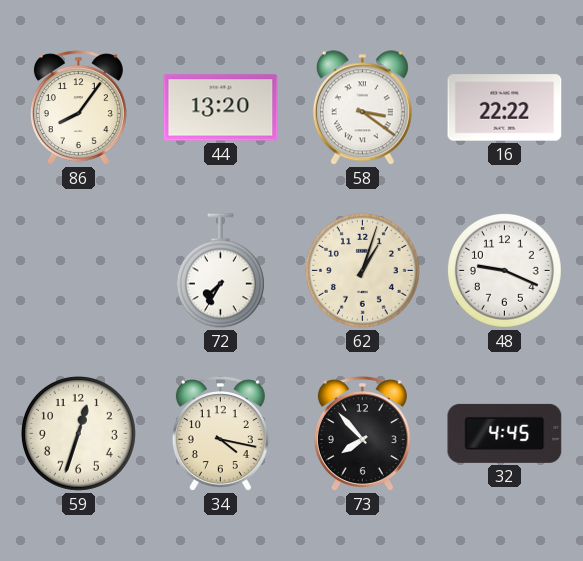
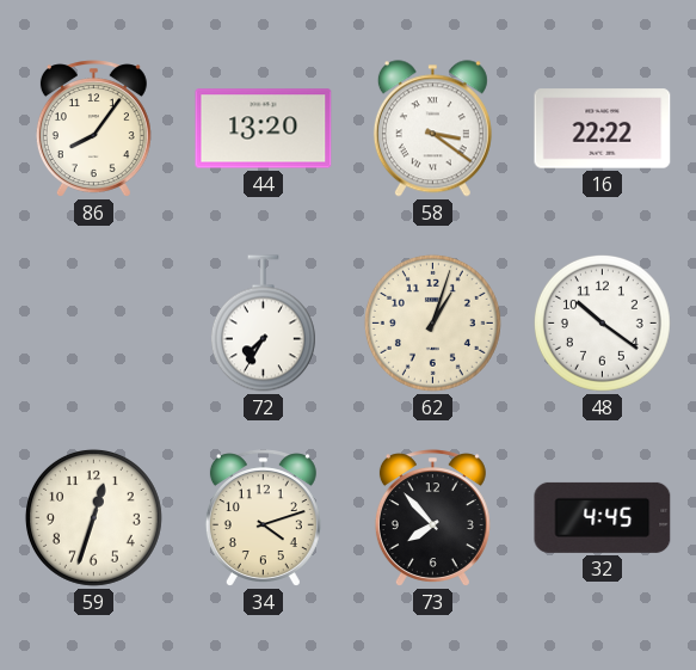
48: 9:19 -> 10:21 (602, 322)
34: 4:17 -> 4:12 (263, 518)
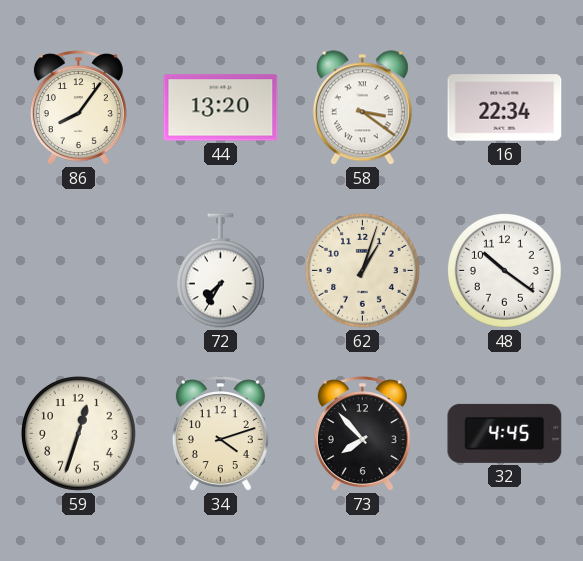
16: 22:22 -> 22:34 (505, 108)
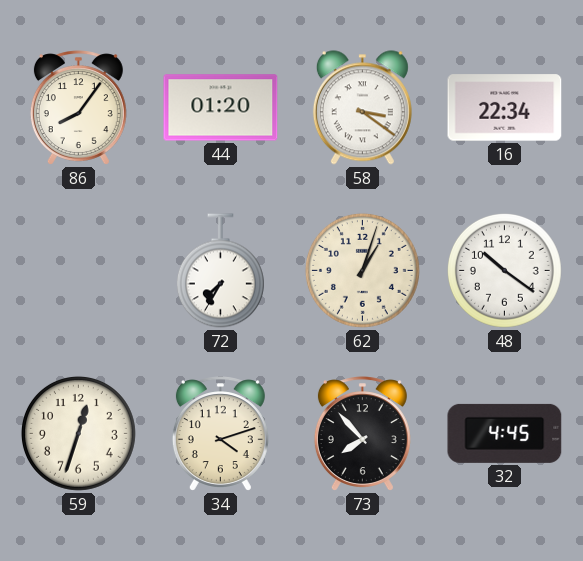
44: 13:20 -> 01:20 (221, 108)
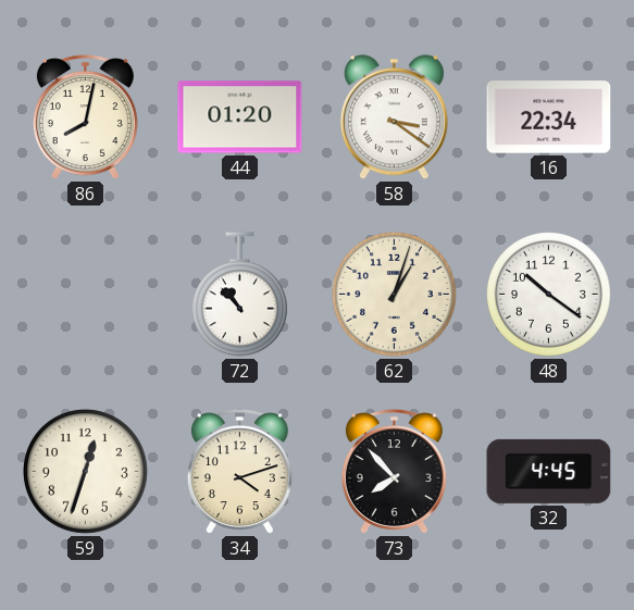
86: 8:06 -> 8:02 (85, 117)
72: 7:35 -> 10:53 (239, 295)
